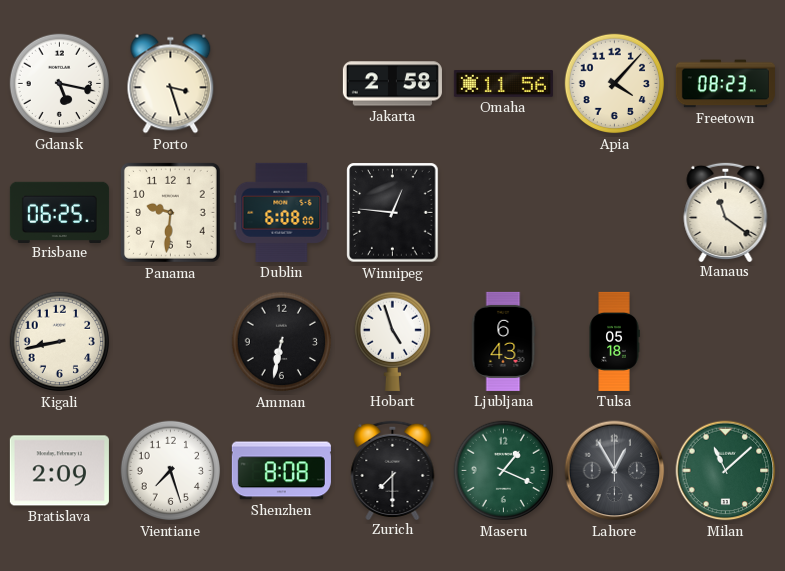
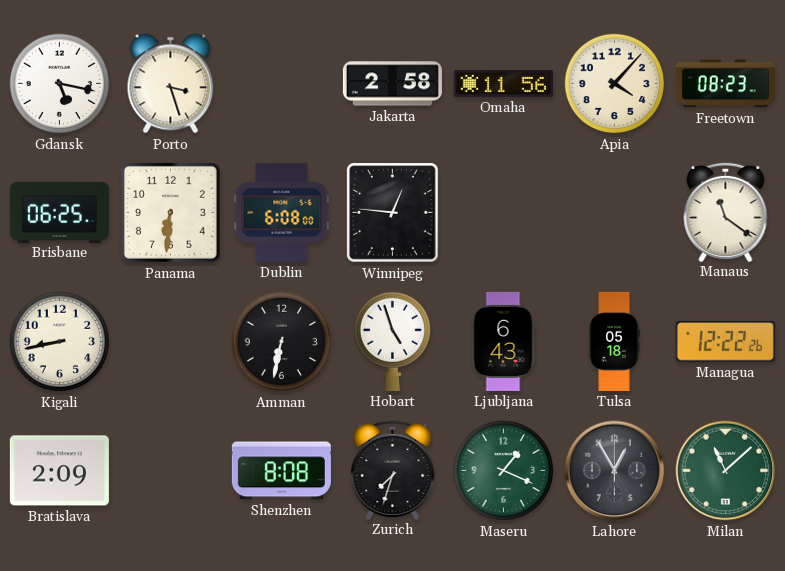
Panama: 9:31 -> 6:31 (170, 212)
Managua: none -> 12:22 (725, 342)
Vientiane: 7:27 -> none (171, 471)
Zurich: 7:30 -> 7:33 (393, 469)
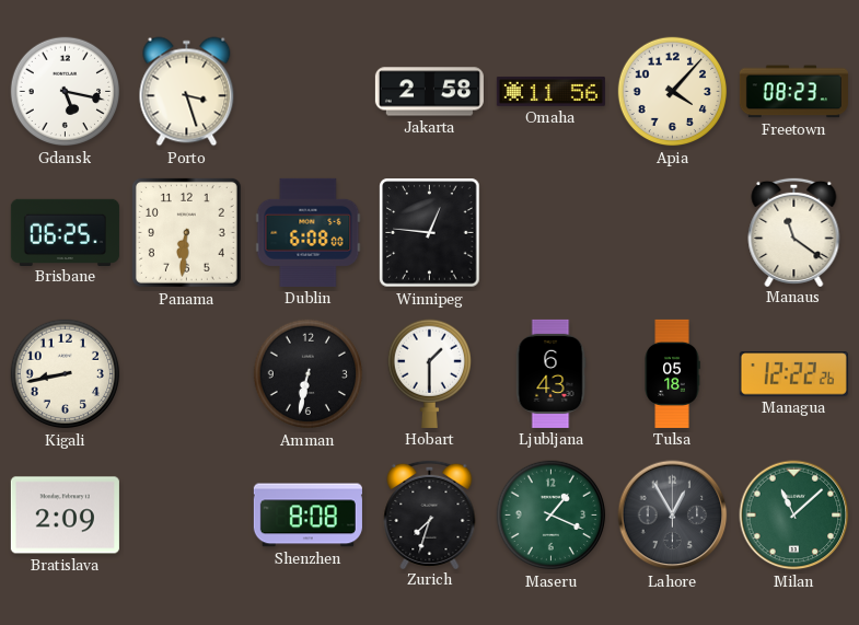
Hobart: 4:57 -> 1:30 (429, 373)
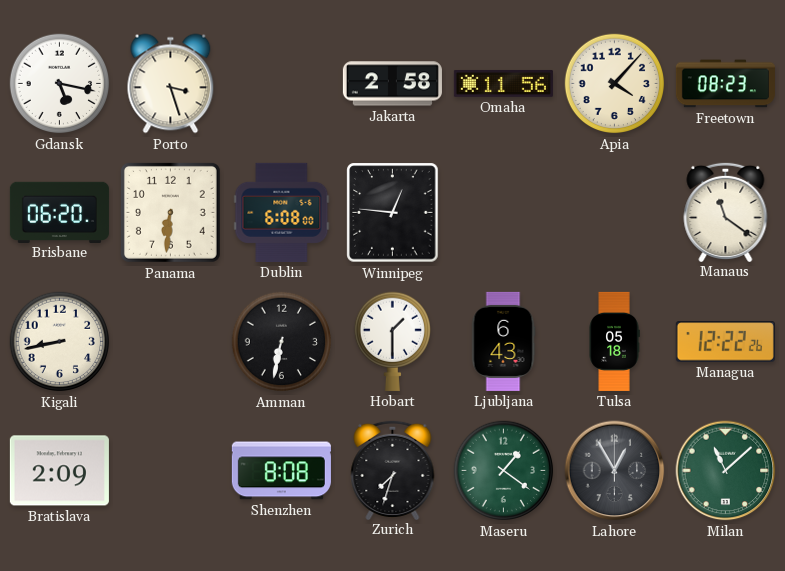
Brisbane: 06:25 -> 06:20 (59, 212)
Maseru: 1:19 -> 1:21 (504, 471)
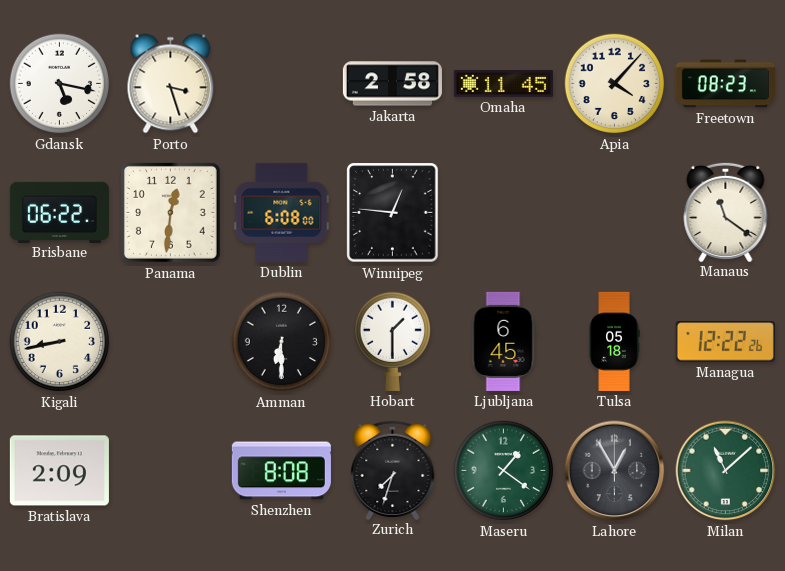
Omaha: 11:56 -> 11:45 (503, 84)
Brisbane: 06:20 -> 06:22 (59, 212)
Panama: 6:31 -> 12:31 (170, 212)
Amman: 6:32 -> 6:30 (282, 342)
Ljubljana: 6:43 -> 6:45 (503, 341)
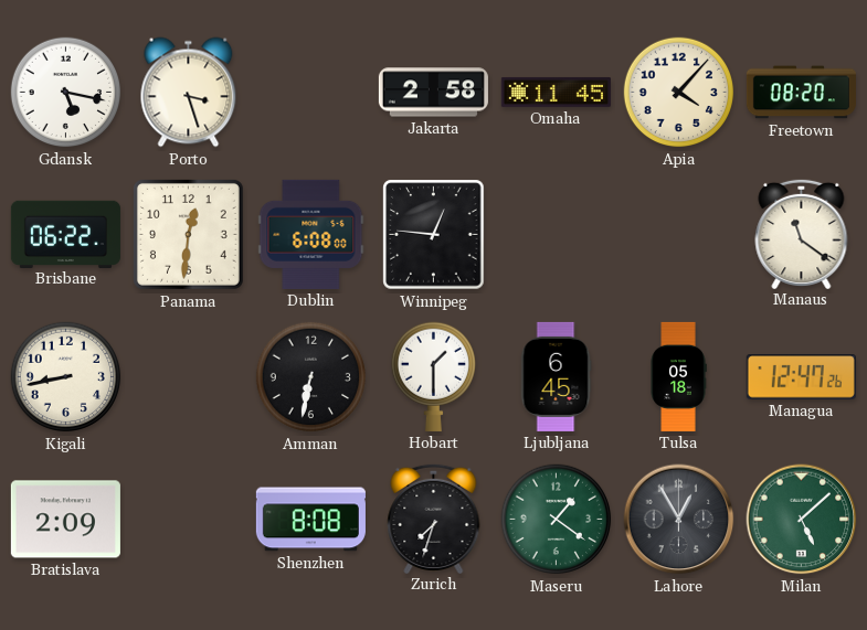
Freetown: 08:23 -> 08:20 (801, 93)
Amman: 6:30 -> 6:32 (311, 377)
Managua: 12:22 -> 12:47 (801, 377)
Milan: 11:08 -> 5:08 (802, 520)
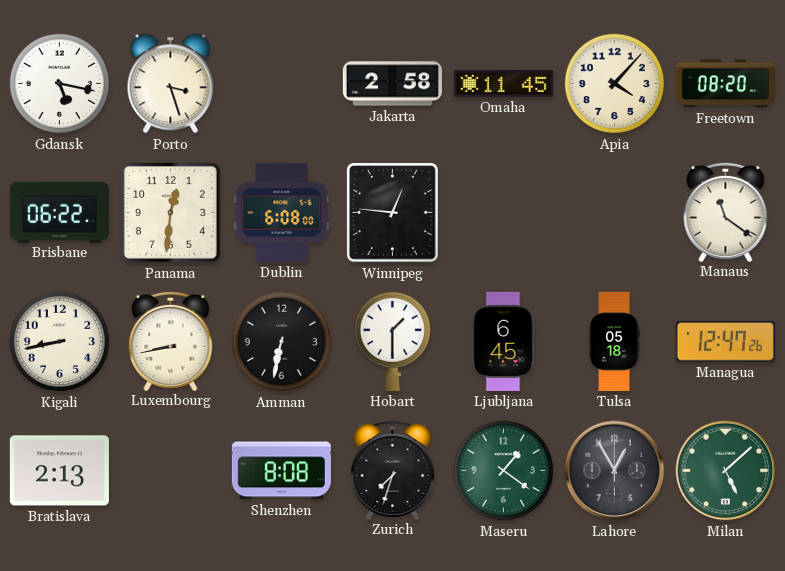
Luxembourg: none -> 8:43 (171, 340)
Bratislava: 2:09 -> 2:13 (59, 471)
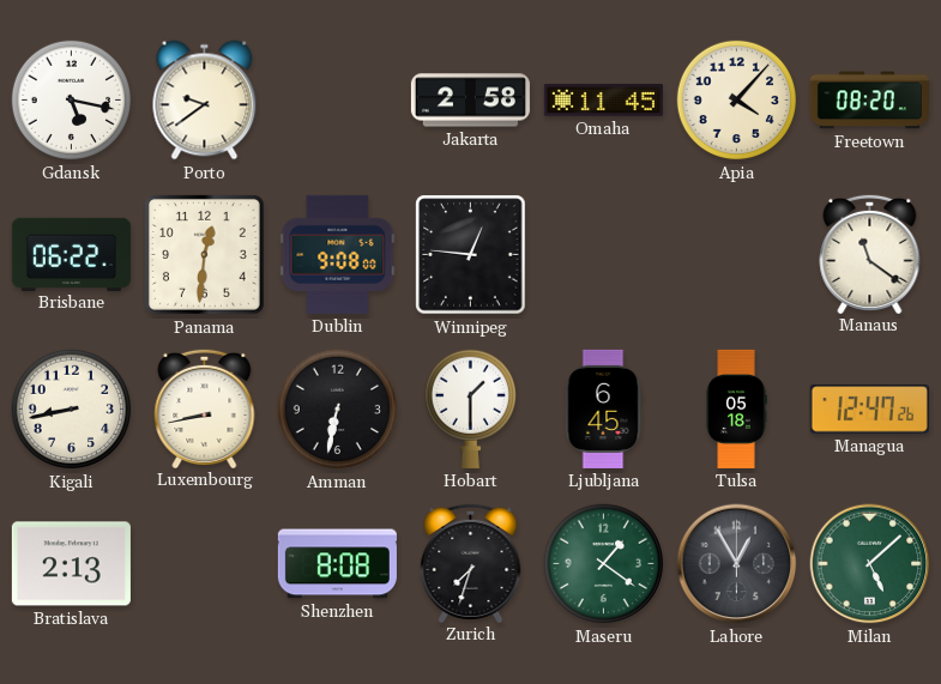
Porto: 3:27 -> 9:39 (205, 101)
Dublin: 6:08 -> 9:08 (338, 254)
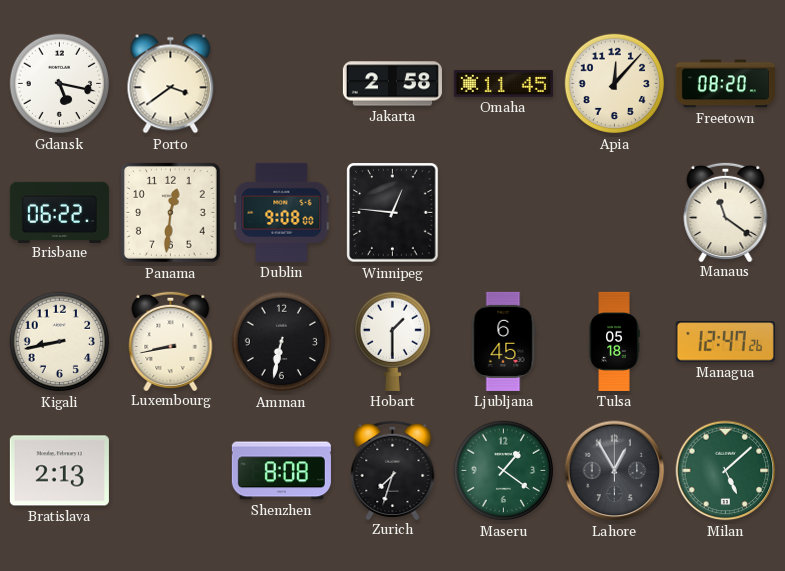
Porto: 9:39 -> 3:39 (171, 84)
Apia: 4:07 -> 12:07 (615, 84)
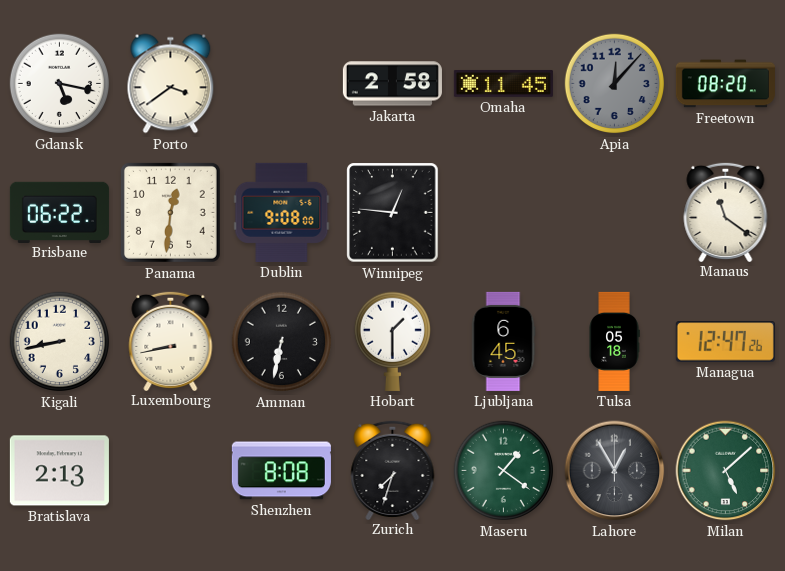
Apia dial: cream -> grey (615, 84)
